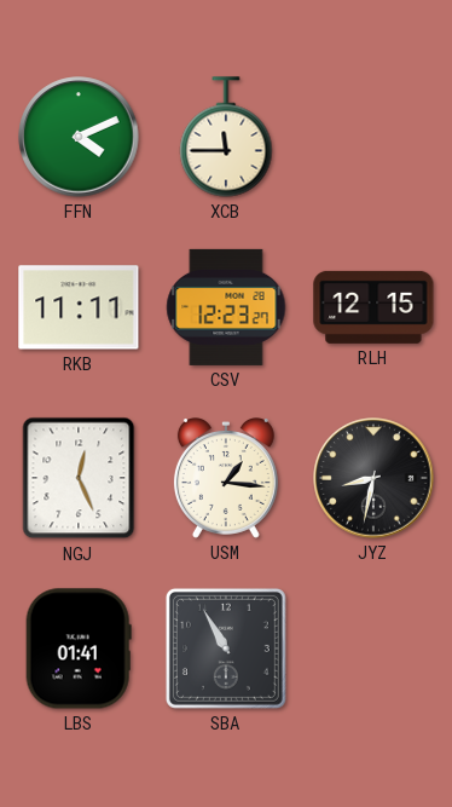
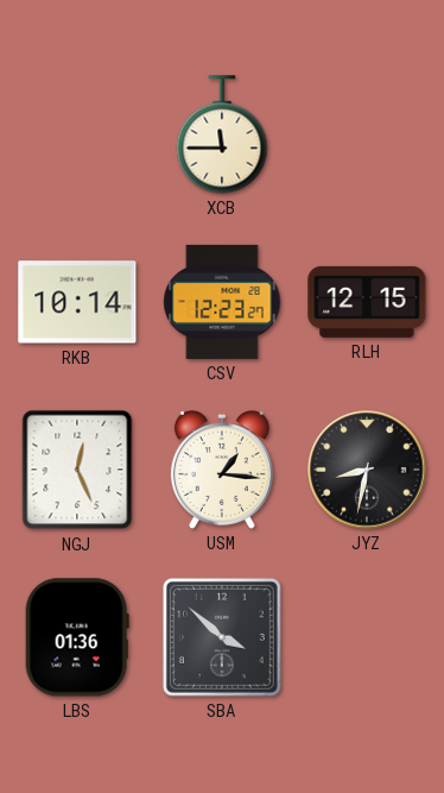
FFN: 4:11 -> none (79, 137)
RKB: 11:11 -> 10:14 (77, 302)
LBS: 01:41 -> 01:36 (77, 637)
SBA: 10:55 -> 3:52 (222, 637)
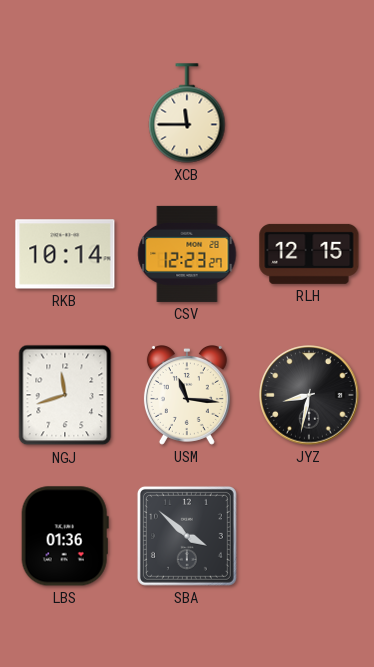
NGJ: 12:26 -> 11:42 (65, 395)
USM: 1:16 -> 11:16 (187, 396)
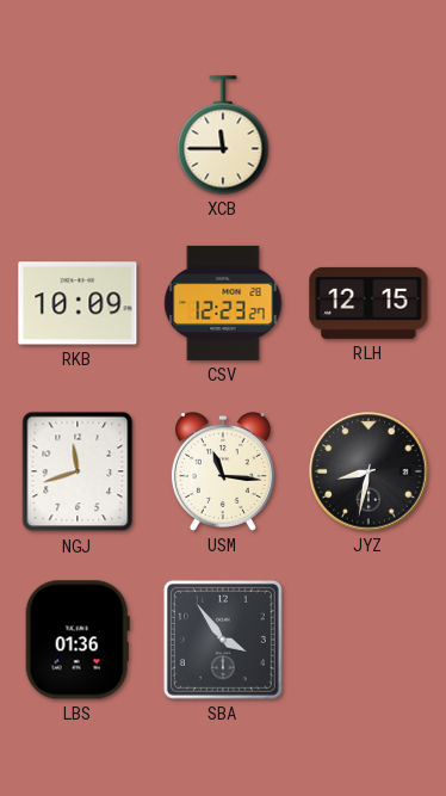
RKB: 10:14 -> 10:09 (78, 303)
SBA: 3:52 -> 3:54 (223, 640)
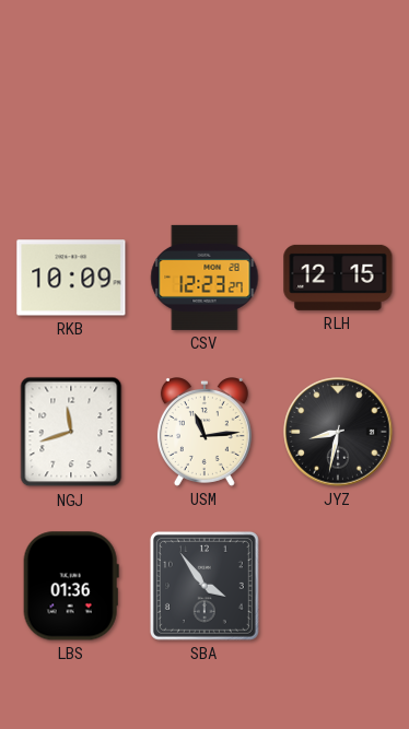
XCB: 11:45 -> none (223, 135)
USM: 11:16 -> 11:14 (204, 433)
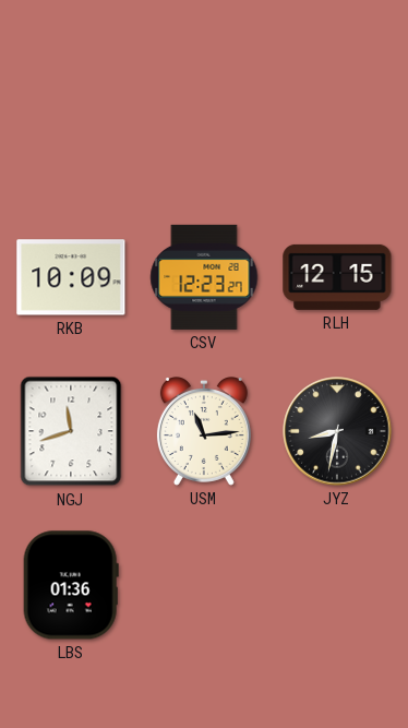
SBA: 3:54 -> none (204, 586)
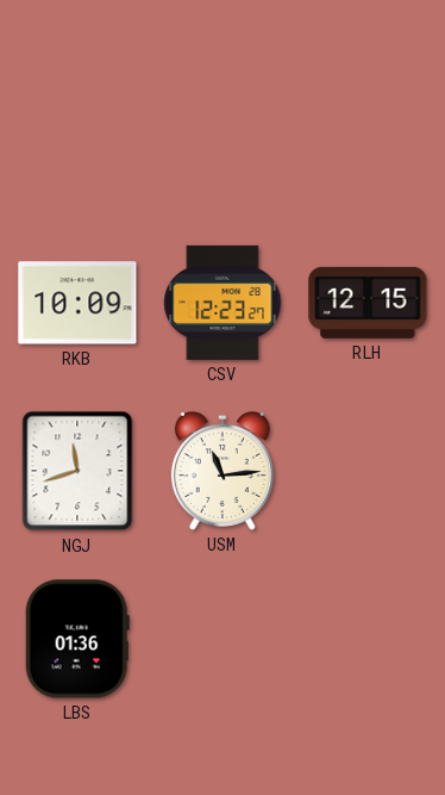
JYZ: 8:32 -> none (337, 431)
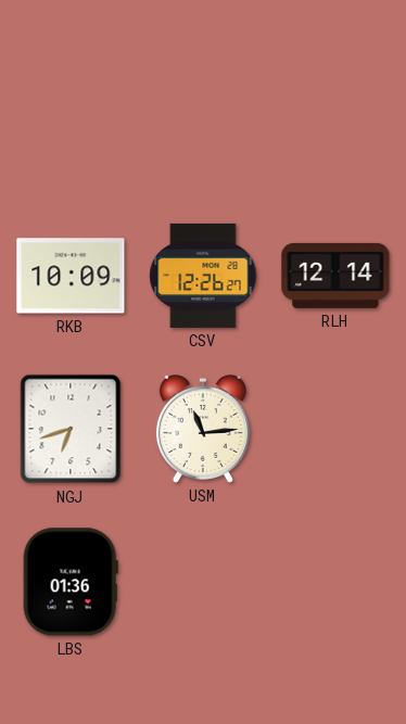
CSV: 12:23 -> 12:26 (203, 276)
RLH: 12:15 -> 12:14 (335, 276)
NGJ: 11:42 -> 6:42 (71, 429)
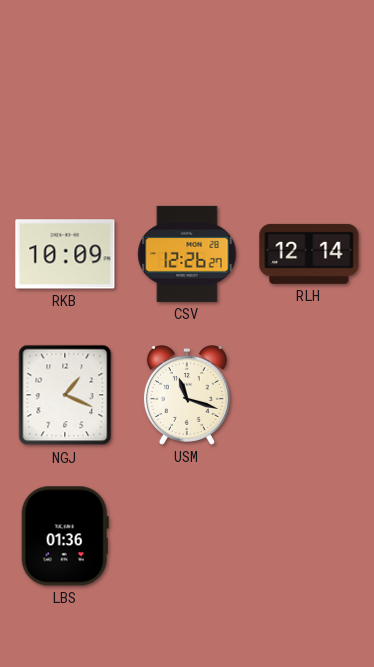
NGJ: 6:42 -> 1:19 (65, 395)
USM: 11:14 -> 11:18 (187, 396)
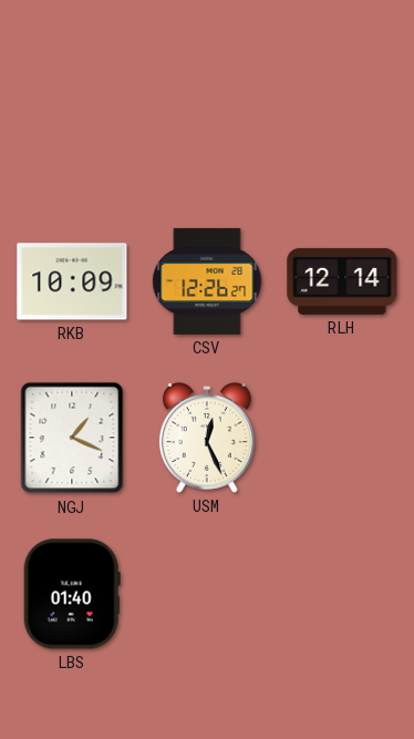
USM: 11:18 -> 12:26 (207, 439)
LBS: 01:36 -> 01:40 (72, 594)
